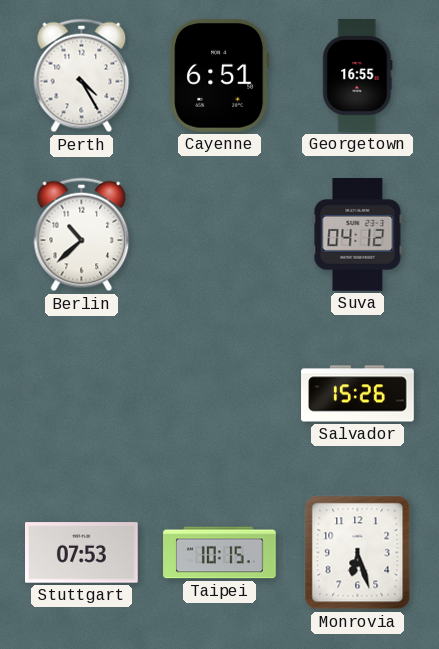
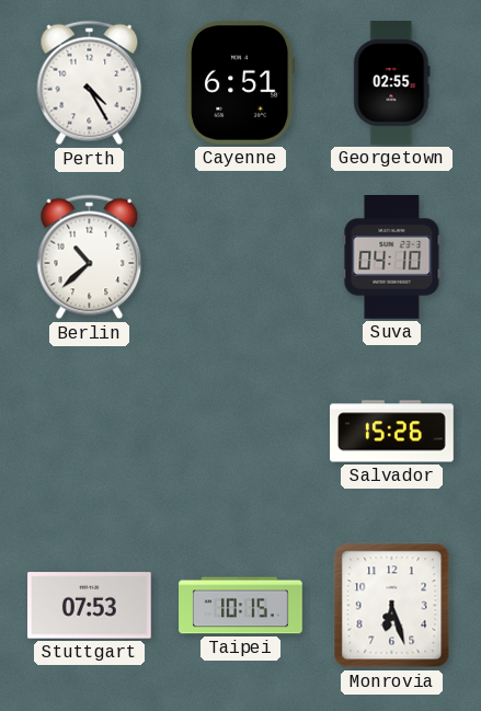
Georgetown: 16:55 -> 02:55 (392, 83)
Suva: 04:12 -> 04:10 (392, 257)
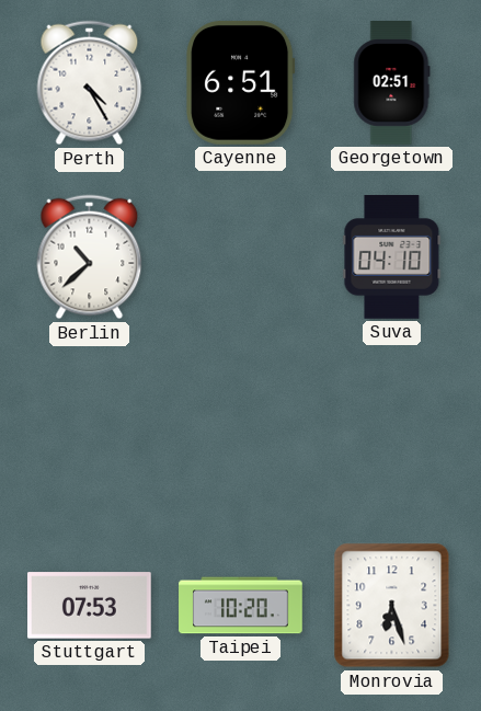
Georgetown: 02:55 -> 02:51 (392, 83)
Salvador: 15:26 -> none (392, 432)
Taipei: 10:15 -> 10:20 (241, 606)
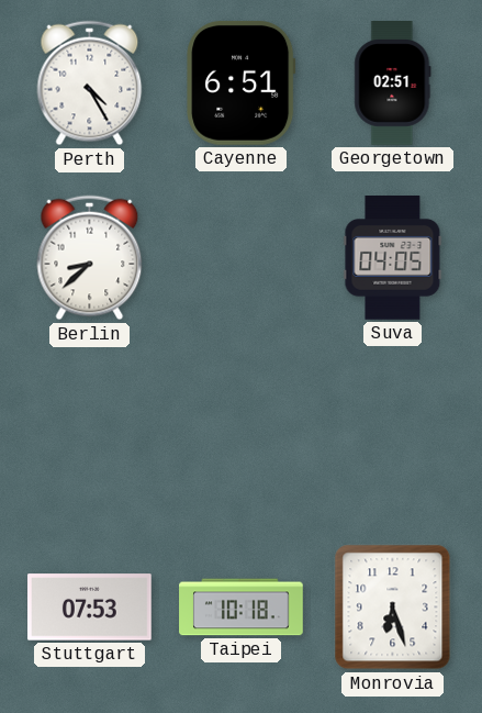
Berlin: 10:38 -> 8:38 (90, 258)
Suva: 04:10 -> 04:05 (393, 258)
Taipei: 10:20 -> 10:18 (242, 608)
